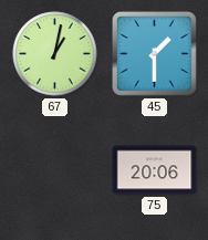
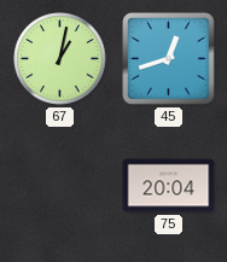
45: 1:30 -> 12:42 (169, 59)
75: 20:06 -> 20:04 (169, 186)
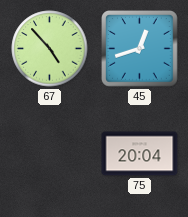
67: 1:02 -> 4:53 (50, 49)
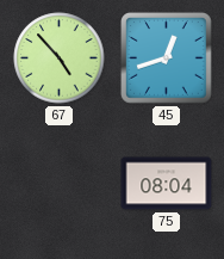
75: 20:04 -> 08:04 (167, 184)
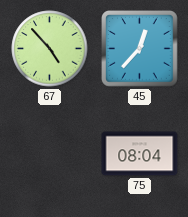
45: 12:42 -> 12:37 (140, 49)
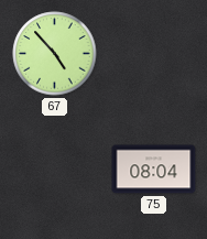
45: 12:37 -> none (140, 49)
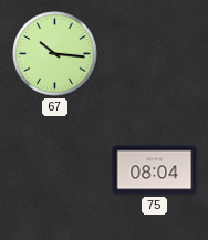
67: 4:53 -> 10:16 (55, 54)
